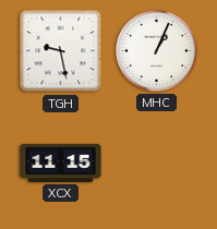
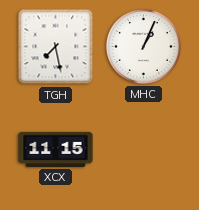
TGH: 9:28 -> 7:28 (56, 47)
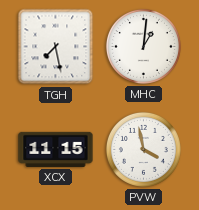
MHC: 1:04 -> 1:01 (143, 46)
PVW: none -> 3:58 (143, 149)
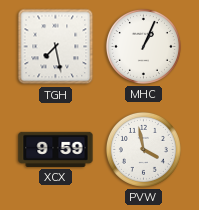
MHC: 1:01 -> 1:04 (143, 46)
XCX: 11:15 -> 9:59 (56, 149)
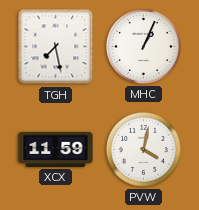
XCX: 9:59 -> 11:59 (56, 149)
PVW: 3:58 -> 4:02 (143, 149)
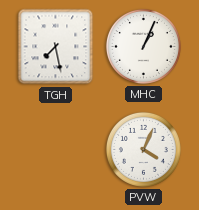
XCX: 11:59 -> none (56, 149)
PVW: 4:02 -> 4:04 (143, 149)
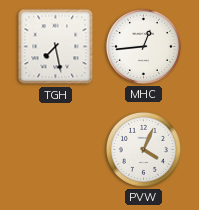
MHC: 1:04 -> 12:44 (143, 46)
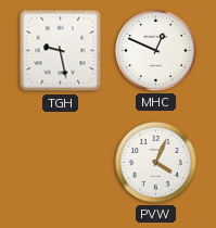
TGH: 7:28 -> 9:28 (61, 51)
MHC: 12:44 -> 12:49 (155, 50)
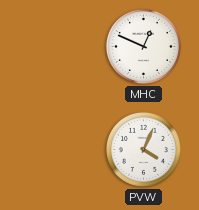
TGH: 9:28 -> none (61, 51)
